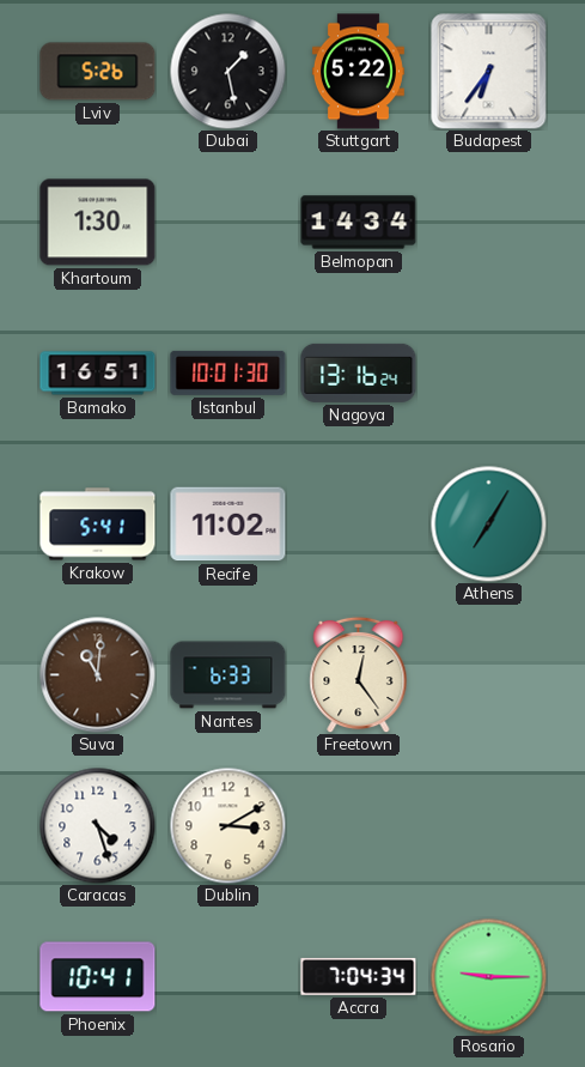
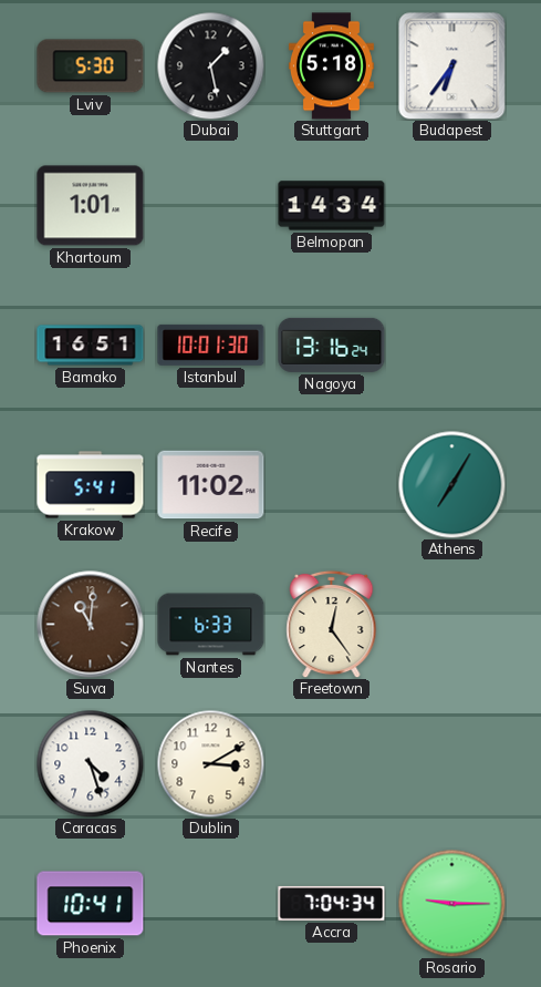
Lviv: 5:26 -> 5:30 (91, 66)
Stuttgart: 5:22 -> 5:18 (331, 66)
Khartoum: 1:30 -> 1:01 (91, 206)
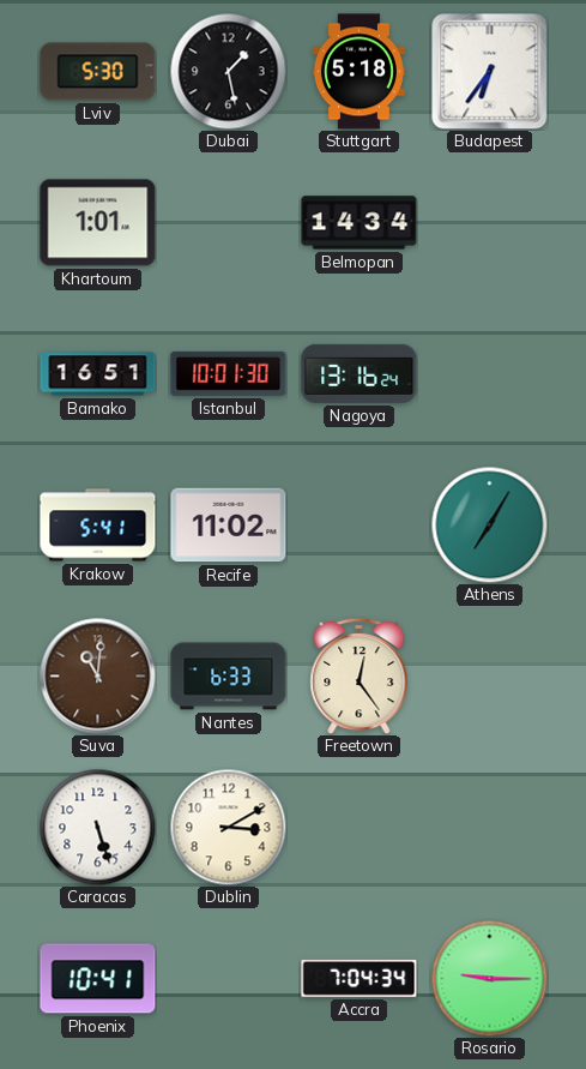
Caracas: 4:27 -> 5:27 (97, 827)
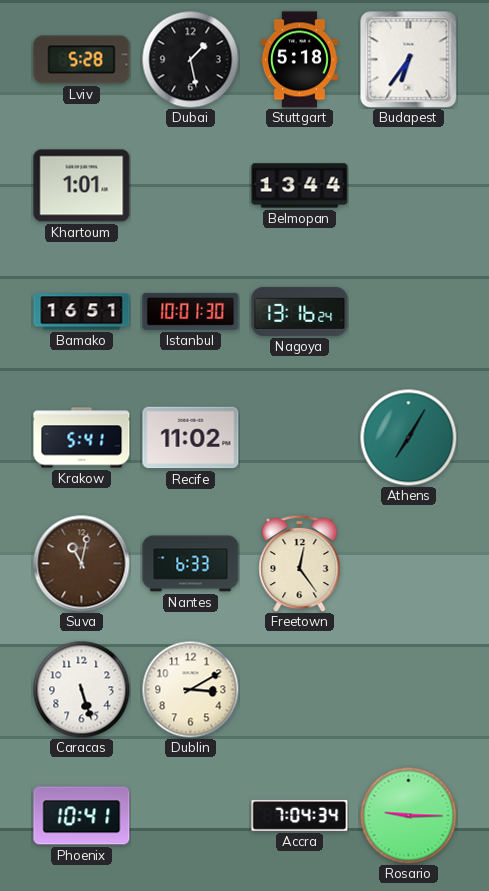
Lviv: 5:30 -> 5:28 (82, 60)
Belmopan: 14:34 -> 13:44 (300, 186)
Suva: 11:01 -> 11:02 (82, 564)
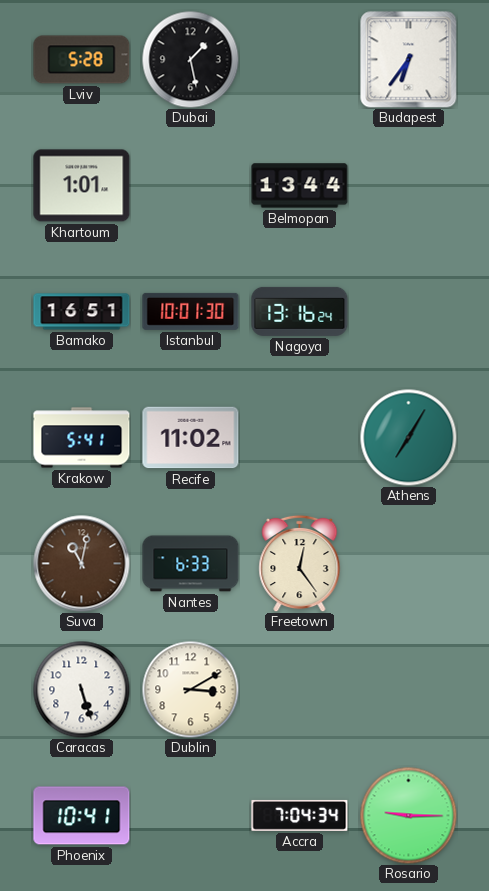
Stuttgart: 5:18 -> none (299, 60)
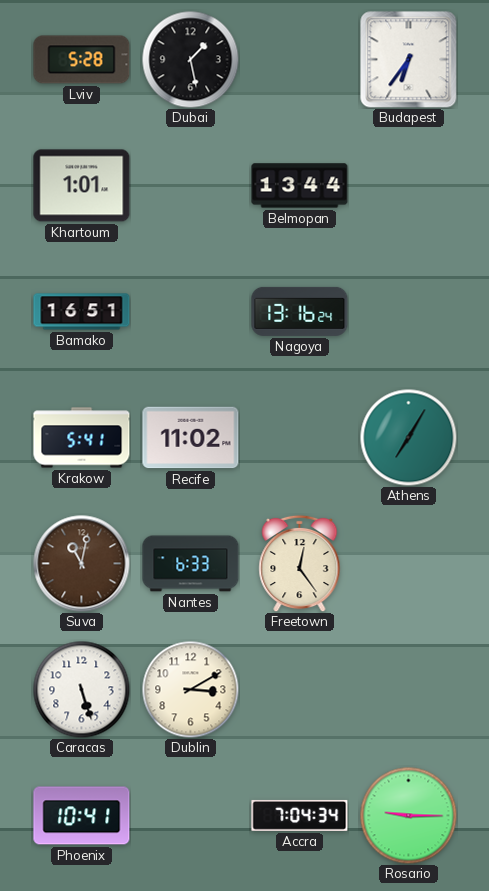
Istanbul: 10:01 -> none (191, 311)
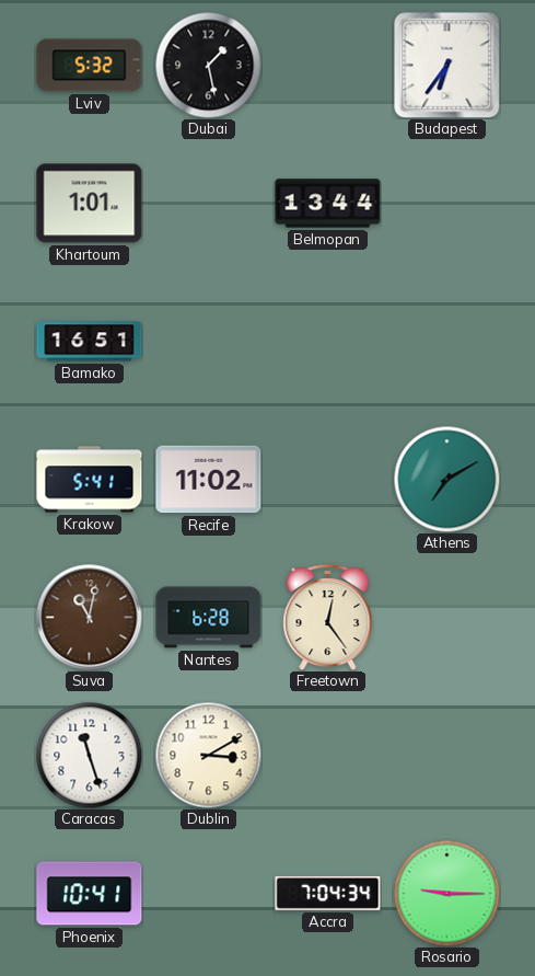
Lviv: 5:28 -> 5:32 (90, 66)
Nagoya: 13:16 -> none (300, 311)
Athens: 7:05 -> 7:10 (446, 479)
Nantes: 6:33 -> 6:28 (209, 618)
Caracas: 5:27 -> 11:27 (89, 755)
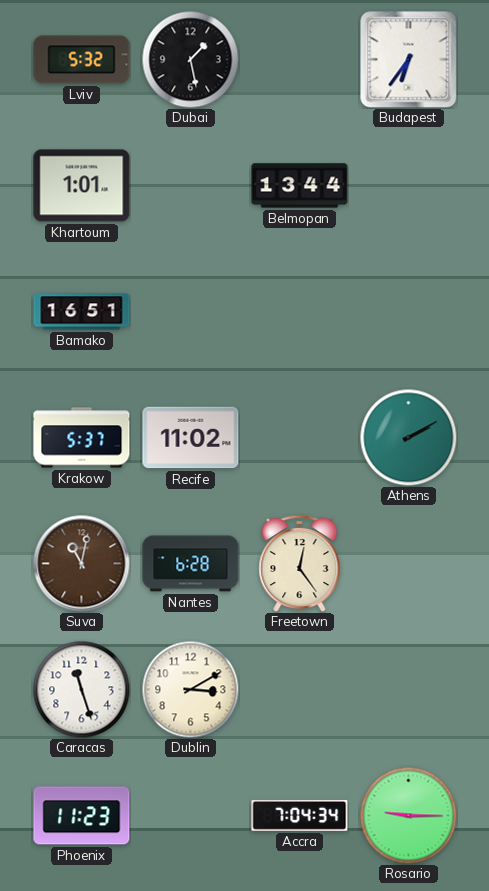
Krakow: 5:41 -> 5:37 (82, 438)
Athens: 7:10 -> 2:10 (408, 437)
Phoenix: 10:41 -> 11:23 (82, 816)
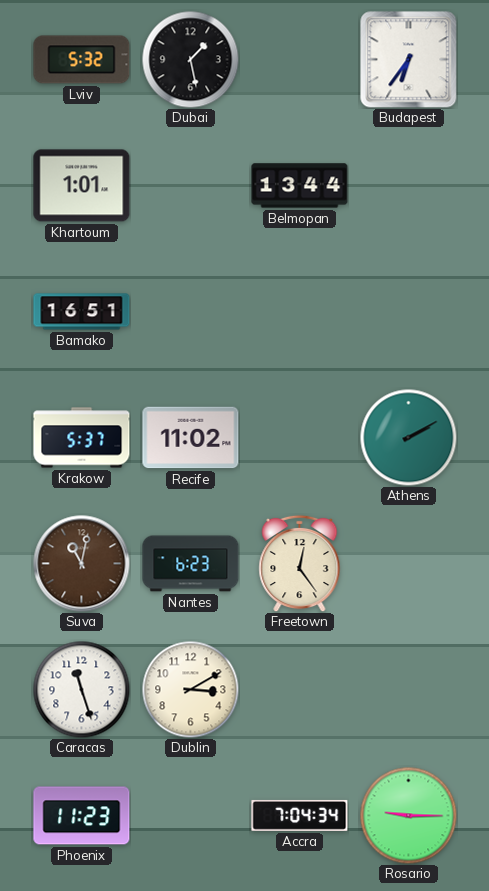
Nantes: 6:28 -> 6:23 (191, 564)
